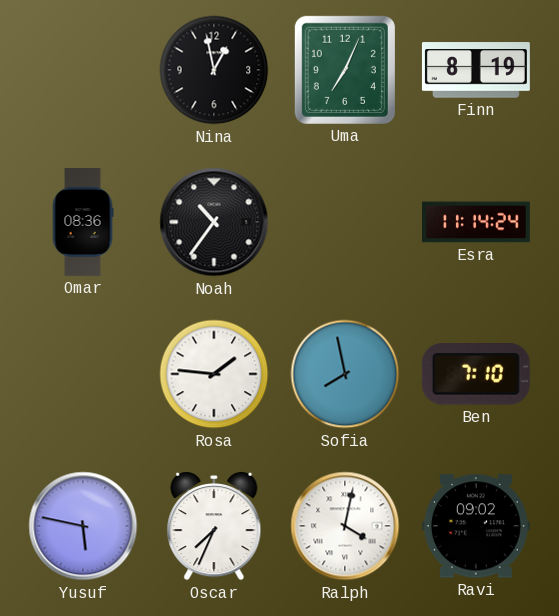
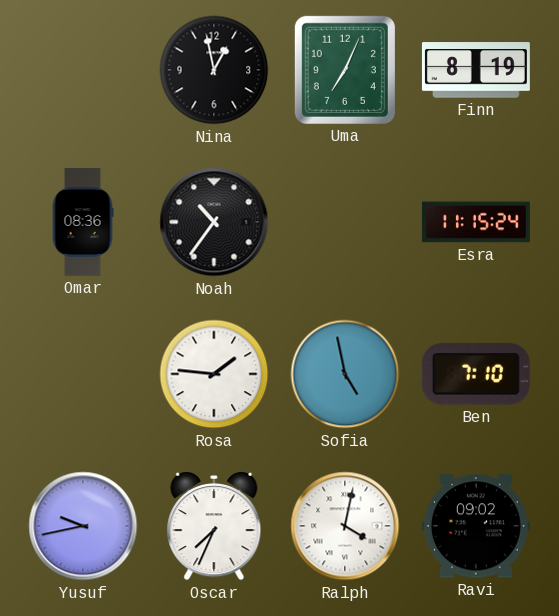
Esra: 11:14 -> 11:15 (476, 222)
Sofia: 7:58 -> 4:58 (345, 374)
Yusuf: 5:47 -> 9:43 (83, 526)
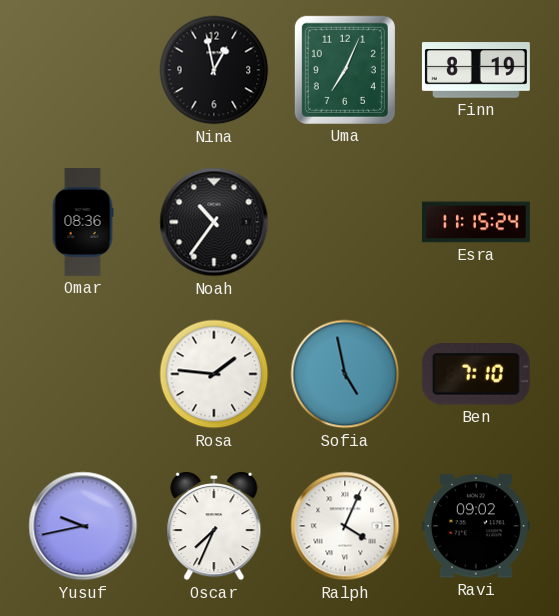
Ralph: 4:02 -> 4:04 (345, 526)
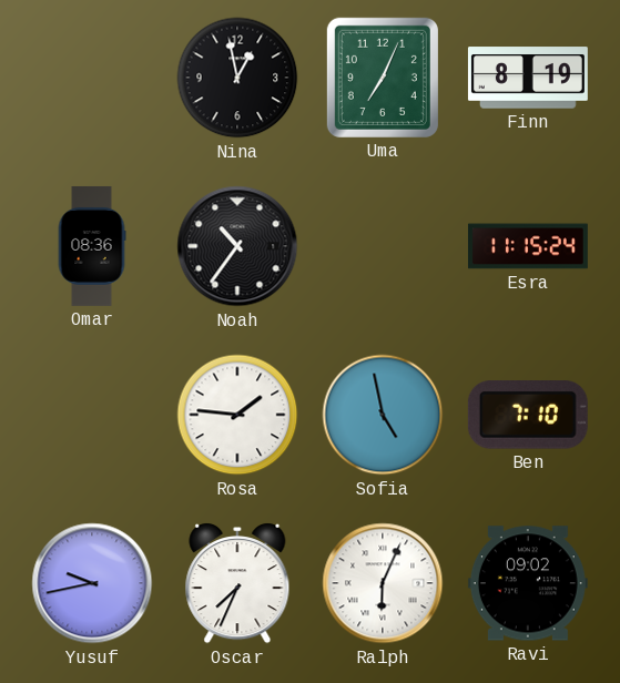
Ralph: 4:04 -> 6:04 (383, 583)
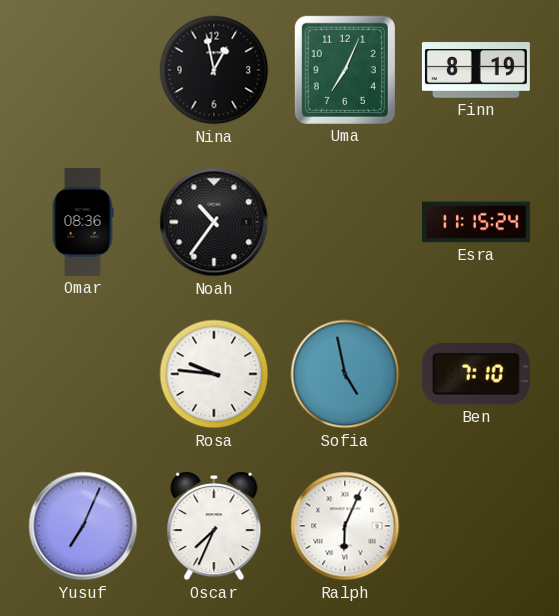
Rosa: 1:46 -> 9:46 (214, 374)
Yusuf: 9:43 -> 7:04 (83, 526)
Ravi: 09:02 -> none (528, 583)
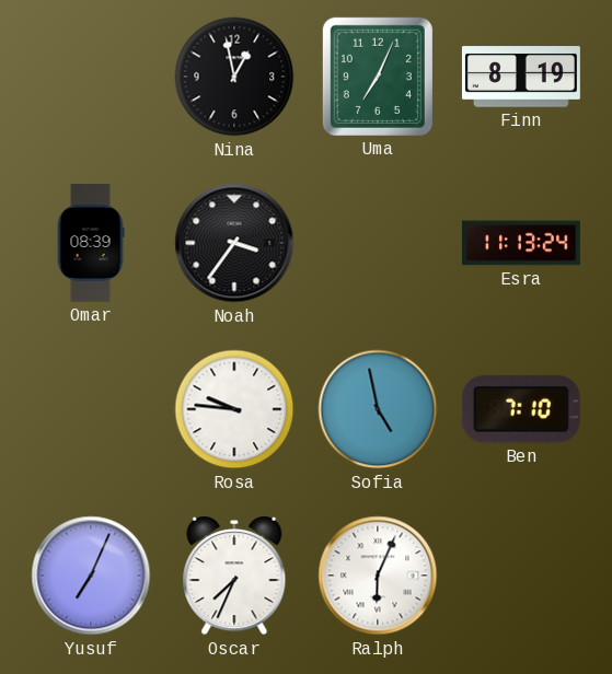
Omar: 08:36 -> 08:39 (91, 243)
Noah: 10:36 -> 3:36 (234, 243)
Esra: 11:15 -> 11:13 (521, 243)
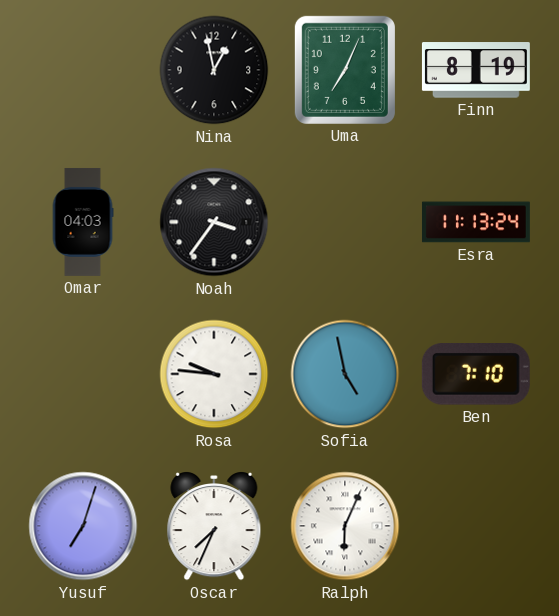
Omar: 08:39 -> 04:03 (83, 222)
Yusuf: 7:04 -> 7:03 (83, 526)
